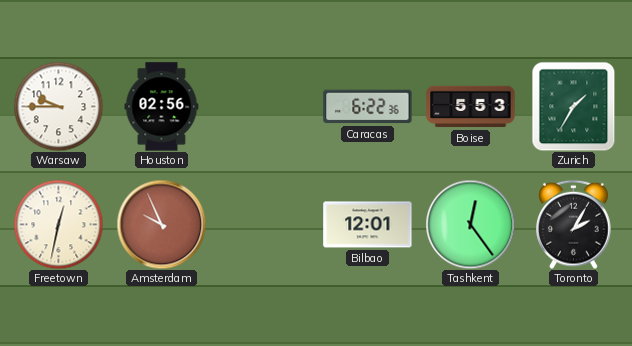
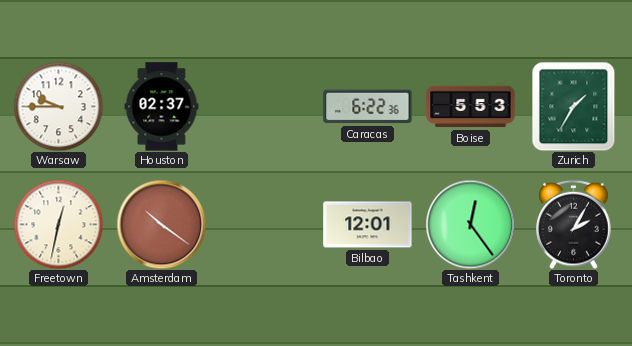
Houston: 02:56 -> 02:37 (162, 107)
Amsterdam: 9:56 -> 10:21 (161, 224)
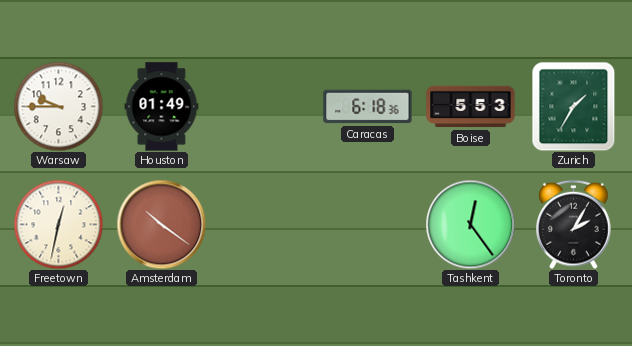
Houston: 02:37 -> 01:49 (162, 107)
Caracas: 6:22 -> 6:18 (368, 107)
Bilbao: 12:01 -> none (368, 225)
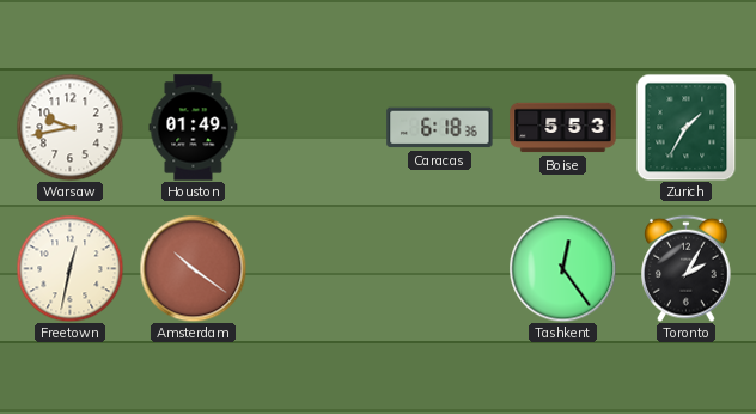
Warsaw: 9:45 -> 9:43 (69, 127)
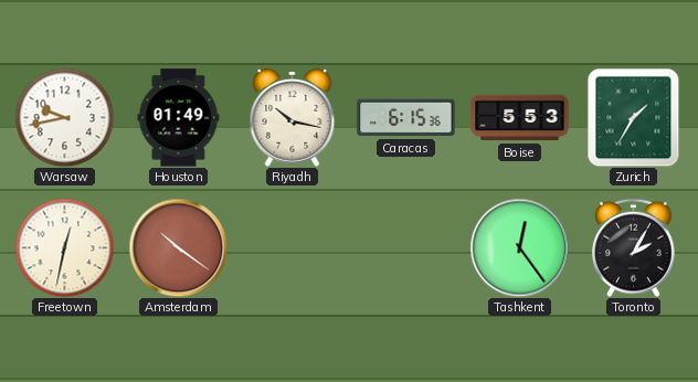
Riyadh: none -> 10:17 (293, 117)
Caracas: 6:18 -> 6:15 (406, 118)
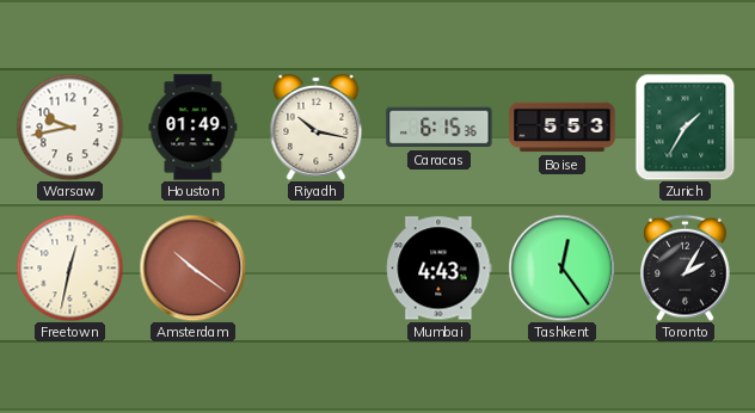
Mumbai: none -> 4:43 (440, 269)
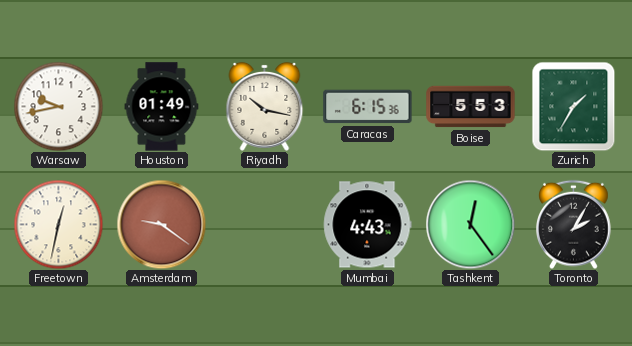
Amsterdam: 10:21 -> 9:21 (161, 224)
